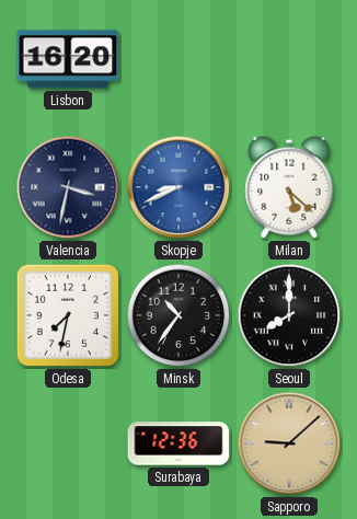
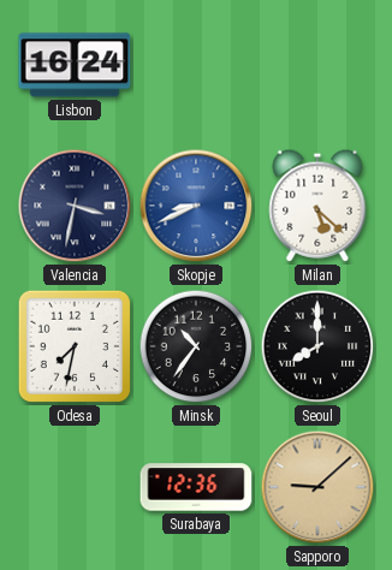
Lisbon: 16:20 -> 16:24 (75, 65)
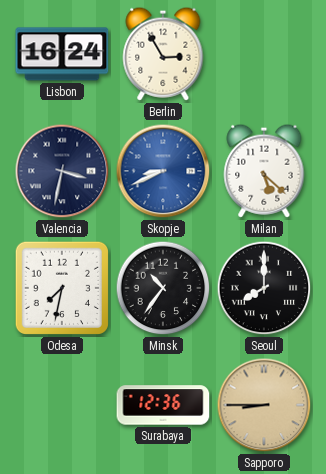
Berlin: none -> 2:55 (163, 54)
Sapporo: 9:08 -> 8:45 (264, 405)
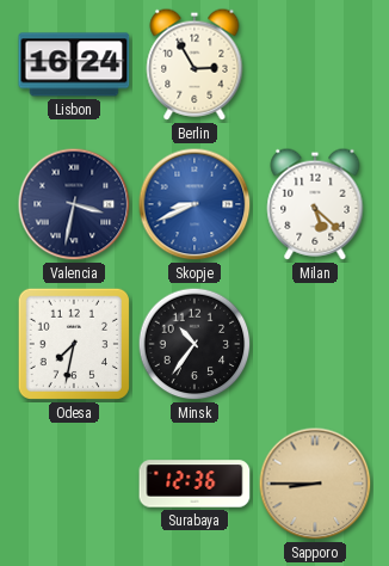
Seoul: 8:00 -> none (264, 288)
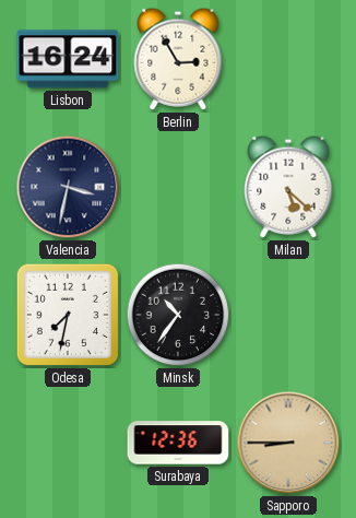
Skopje: 8:41 -> none (194, 204)
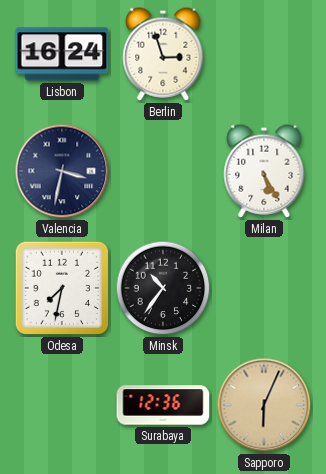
Berlin: 2:55 -> 2:57 (163, 54)
Milan: 5:22 -> 5:25 (264, 171)
Sapporo: 8:45 -> 6:04 (264, 405)
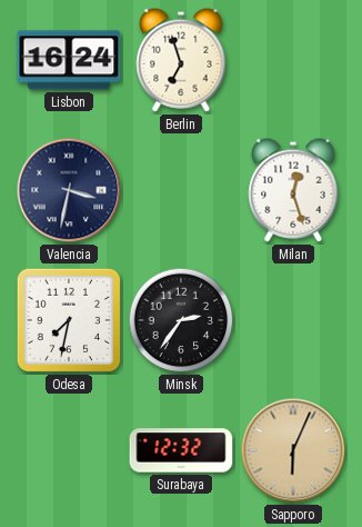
Berlin: 2:57 -> 6:57 (181, 60)
Milan: 5:25 -> 12:27 (293, 190)
Minsk: 10:36 -> 2:36 (181, 320)
Surabaya: 12:36 -> 12:32 (181, 450)
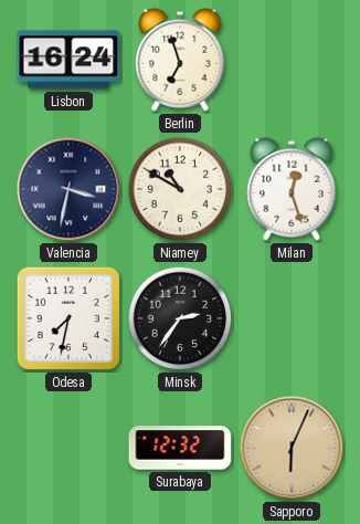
Niamey: none -> 10:50 (180, 189)
